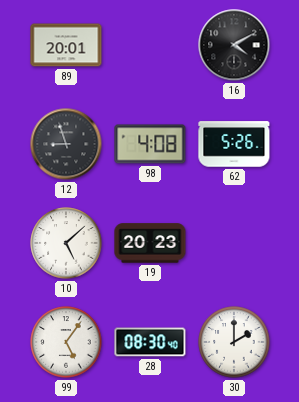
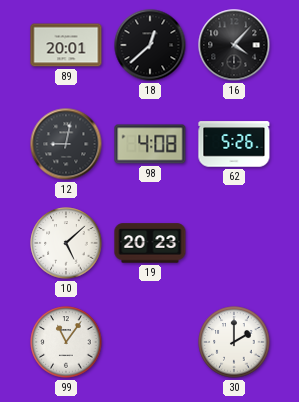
18: none -> 12:38 (150, 45)
16: 4:10 -> 4:07 (234, 45)
12: 8:57 -> 9:02 (66, 144)
99: 5:06 -> 11:06 (66, 342)
28: 08:30 -> none (150, 342)
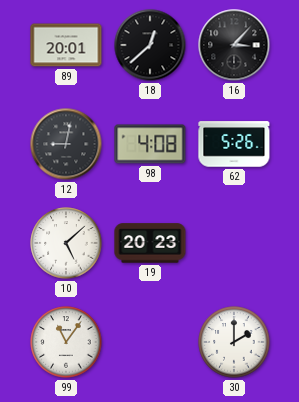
16: 4:07 -> 3:07 (234, 45)
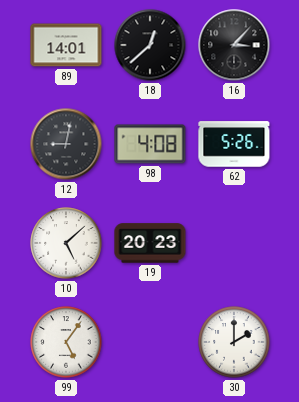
89: 20:01 -> 14:01 (66, 45)
99: 11:06 -> 5:06 (66, 342)
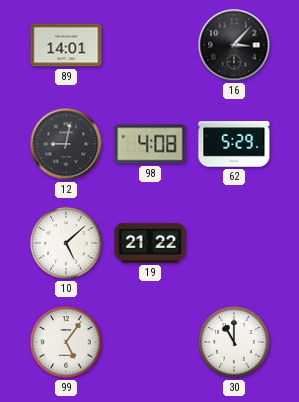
18: 12:38 -> none (150, 45)
62: 5:26 -> 5:29 (234, 144)
19: 20:23 -> 21:22 (150, 243)
30: 2:00 -> 11:00 (234, 342)
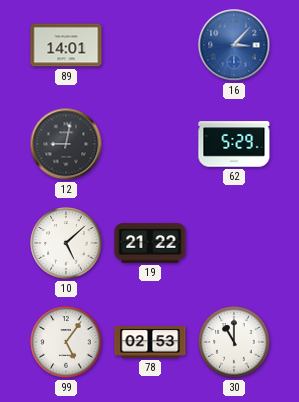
16 dial: black -> blue (234, 45)
98: 4:08 -> none (150, 144)
78: none -> 02:53 (150, 342)
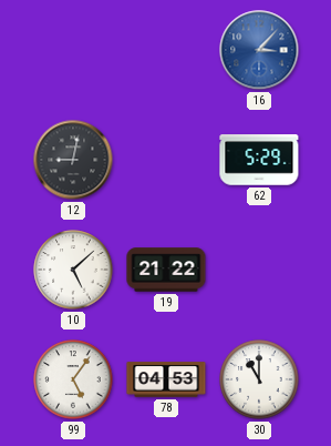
89: 14:01 -> none (66, 45)
78: 02:53 -> 04:53 (166, 379)
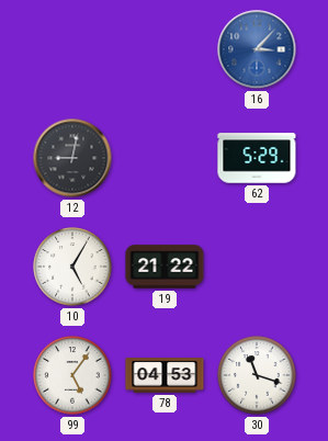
10: 5:08 -> 5:05 (72, 267)
30: 11:00 -> 11:18 (257, 375)
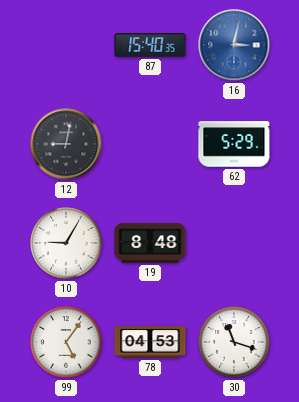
87: none -> 15:40 (150, 45)
16: 3:07 -> 3:02 (234, 45)
10: 5:05 -> 9:05 (66, 243)
19: 21:22 -> 8:48 (150, 243)
